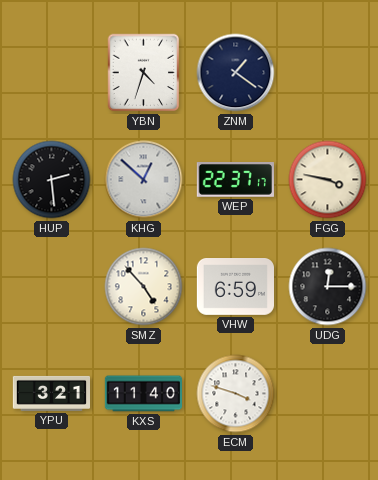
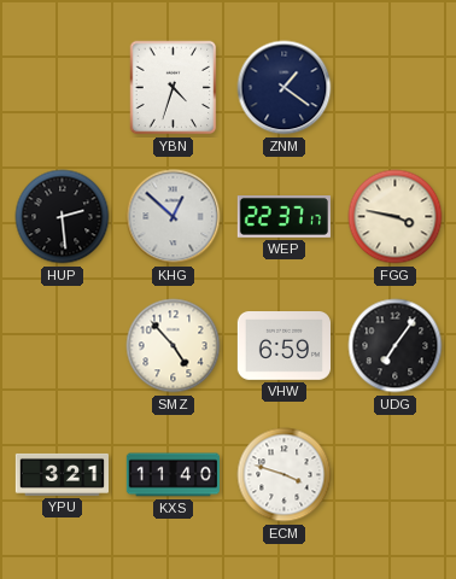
UDG: 12:15 -> 7:06 (396, 346)
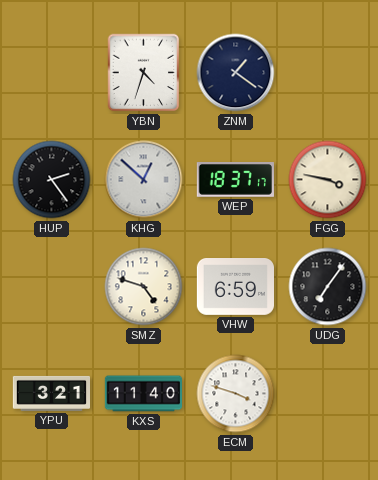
HUP: 2:29 -> 2:24 (52, 180)
WEP: 22:37 -> 18:37 (235, 180)
SMZ: 4:53 -> 4:48 (144, 287)
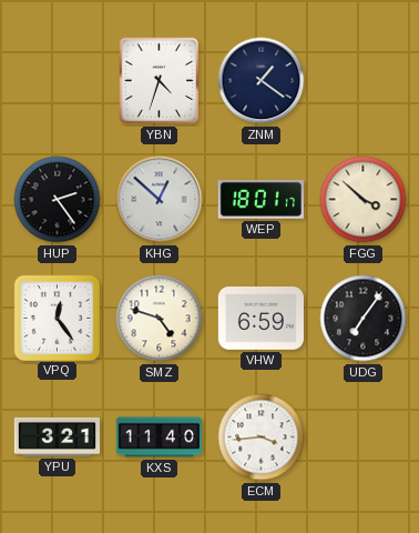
WEP: 18:37 -> 18:01 (260, 200)
FGG: 3:47 -> 3:52 (364, 200)
VPQ: none -> 12:24 (57, 318)
ECM: 3:48 -> 3:44 (262, 438)
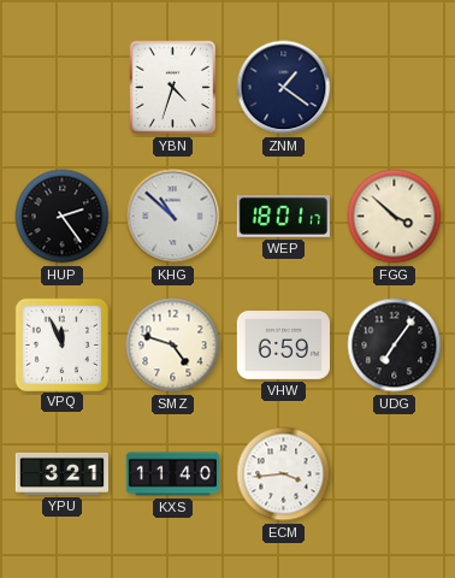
KHG: 12:52 -> 10:52 (173, 217)
VPQ: 12:24 -> 11:56 (61, 344)
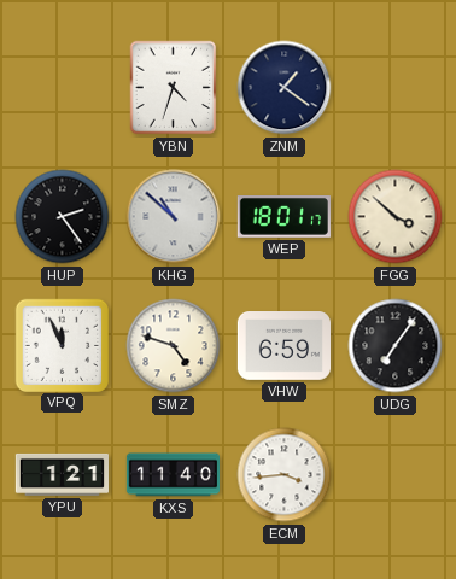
YPU: 3:21 -> 1:21 (62, 474)
